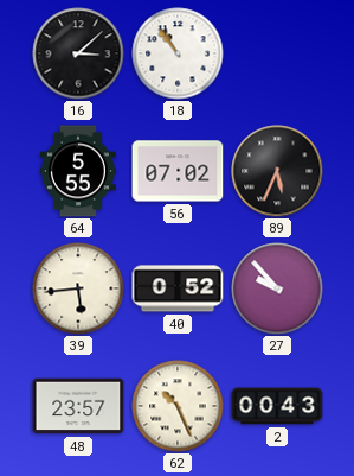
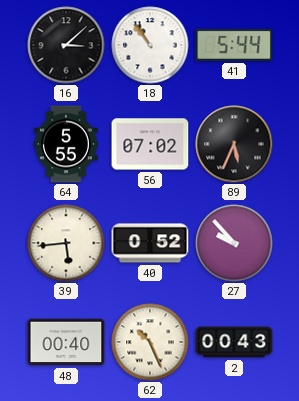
41: none -> 5:44 (234, 45)
48: 23:57 -> 00:40 (66, 342)
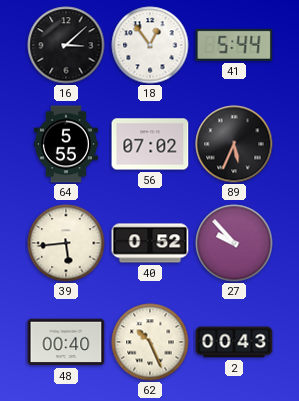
18: 10:54 -> 12:54 (150, 45)
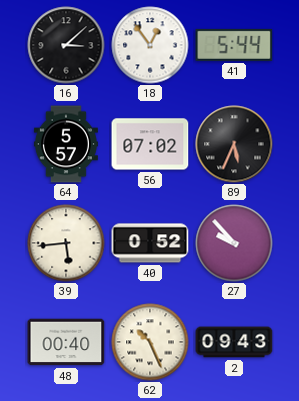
64: 5:55 -> 5:57 (66, 144)
2: 00:43 -> 09:43 (234, 342)
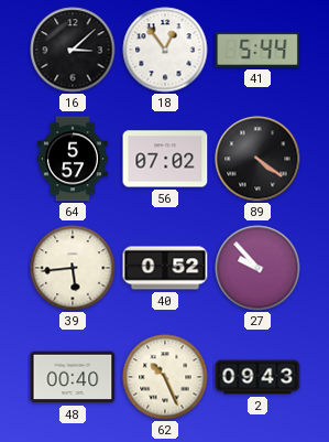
89: 5:34 -> 4:21 (257, 159)
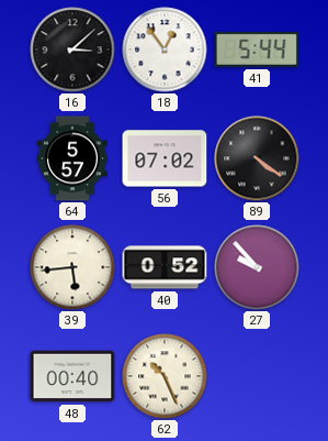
2: 09:43 -> none (257, 377)
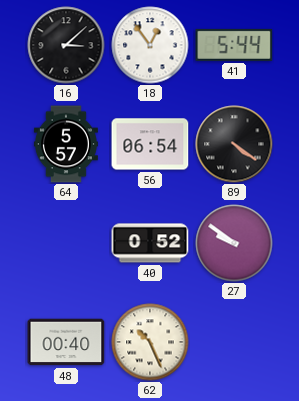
56: 07:02 -> 06:54 (150, 144)
39: 5:44 -> none (72, 267)
27: 9:53 -> 9:51 (234, 243)
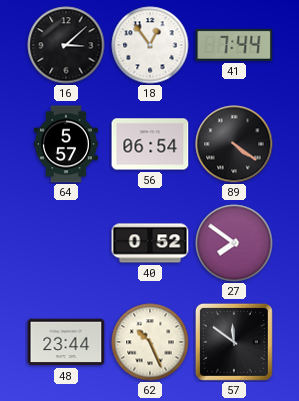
41: 5:44 -> 7:44 (234, 45)
27: 9:51 -> 7:51 (234, 243)
48: 00:40 -> 23:44 (66, 342)
57: none -> 11:51 (234, 342)
